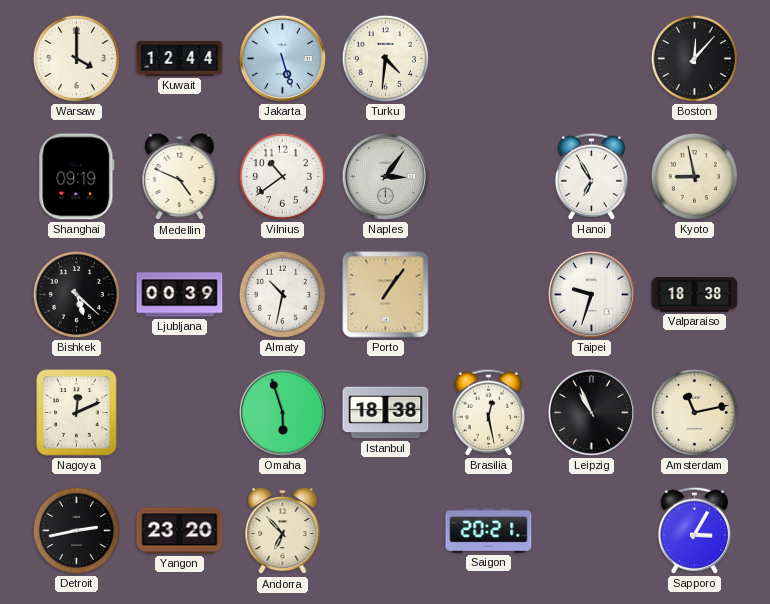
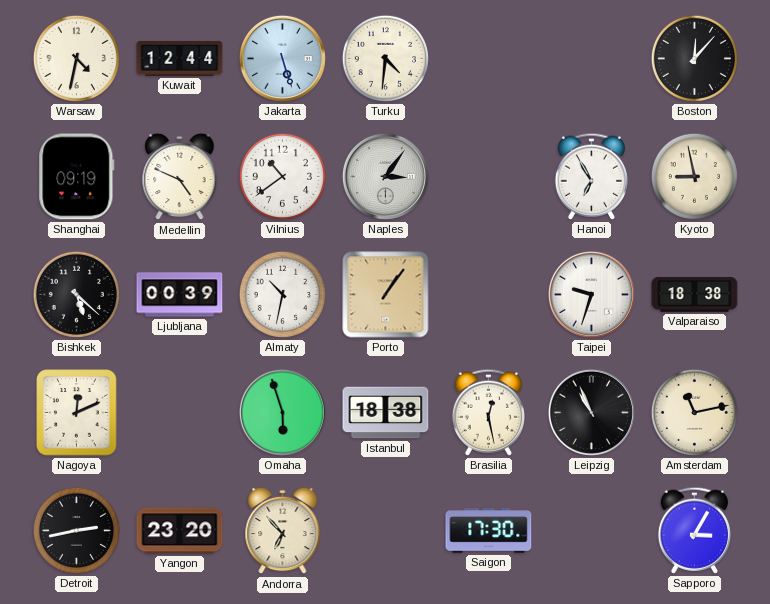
Warsaw: 4:00 -> 4:32 (76, 58)
Saigon: 20:21 -> 17:30 (489, 531)
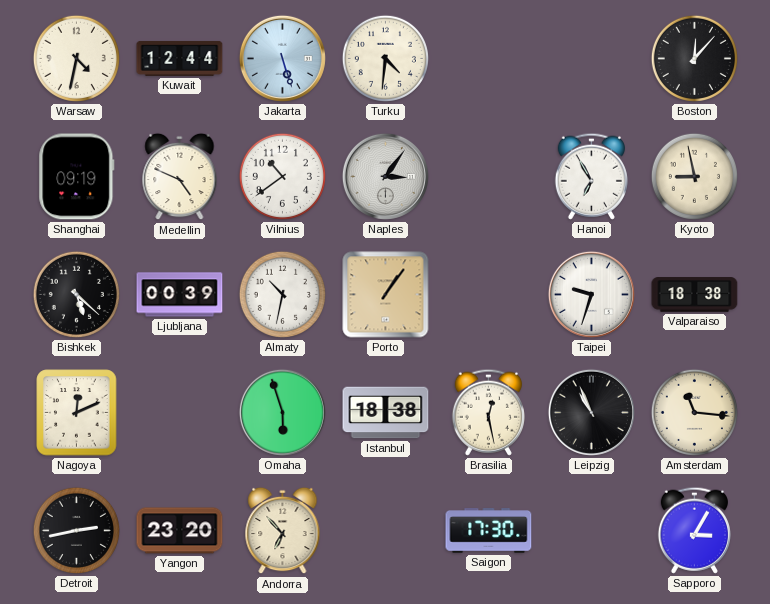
Amsterdam: 11:13 -> 11:16 (694, 412)
